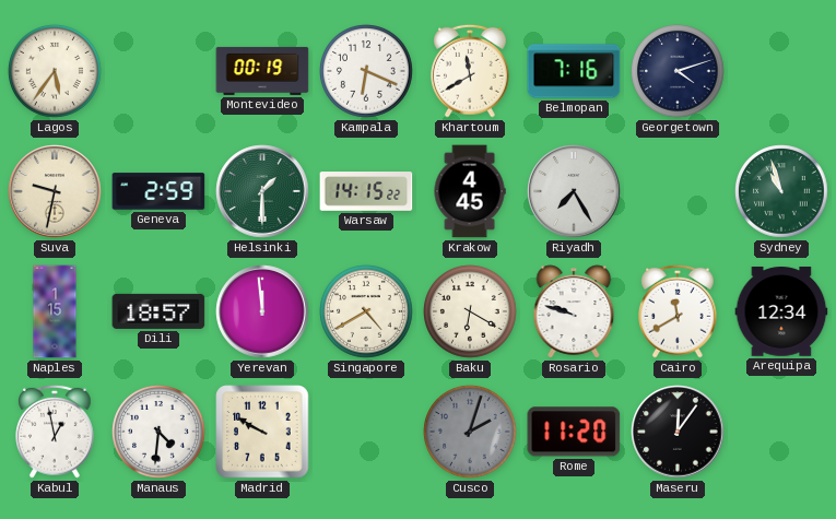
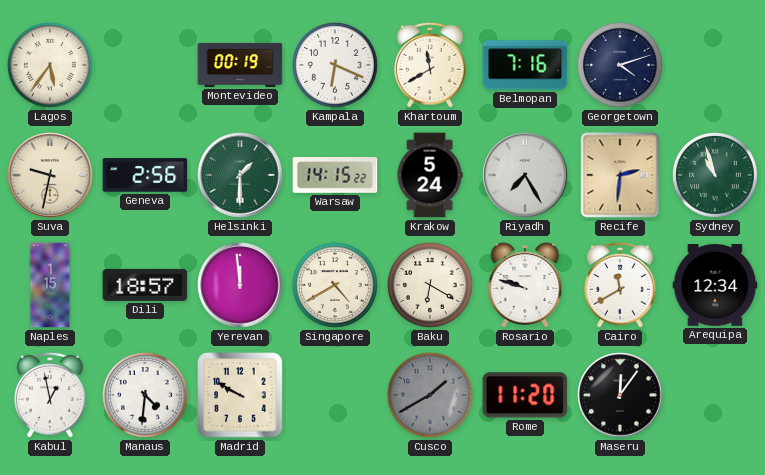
Geneva: 2:59 -> 2:56 (145, 175)
Krakow: 4:45 -> 5:24 (430, 175)
Recife: none -> 2:31 (620, 175)
Cusco: 2:03 -> 1:40 (430, 396)
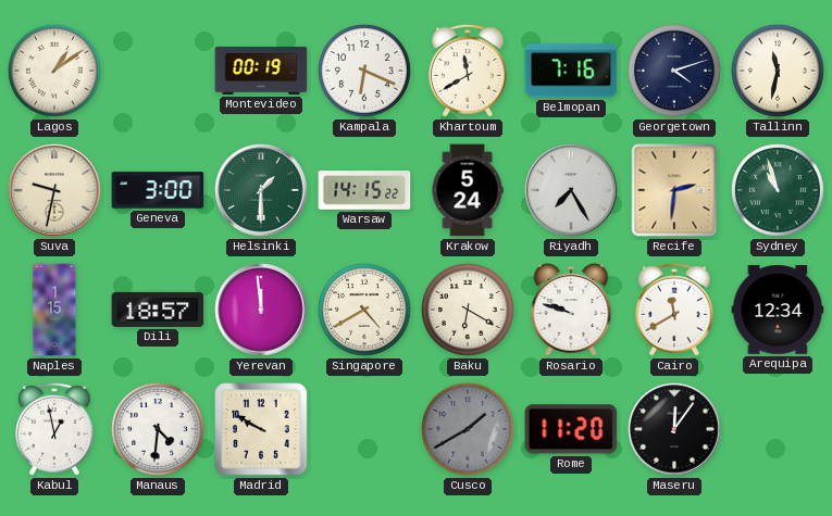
Lagos: 5:36 -> 1:09 (54, 72)
Tallinn: none -> 11:32 (778, 72)
Geneva: 2:56 -> 3:00 (158, 190)
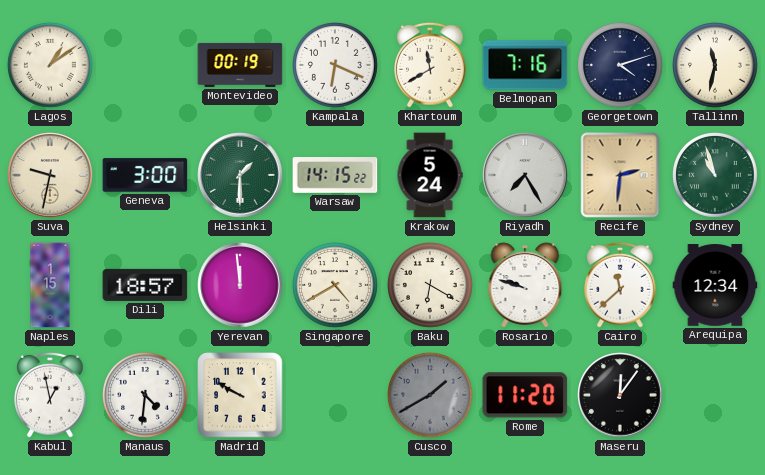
Cairo: 11:40 -> 11:38 (621, 285)
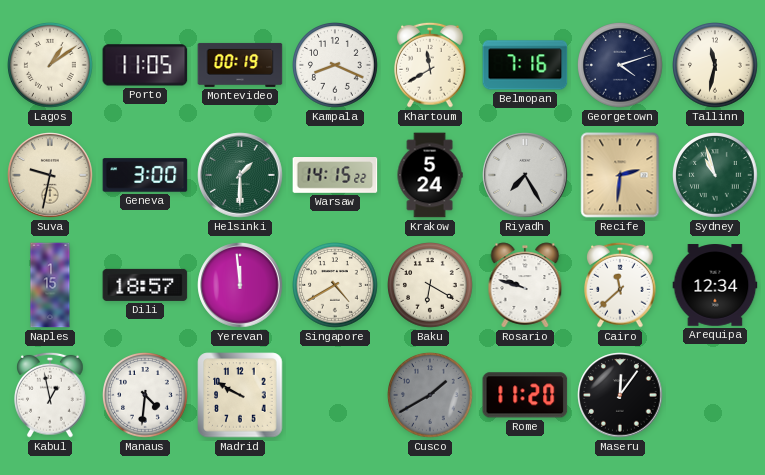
Porto: none -> 11:05 (145, 65)
Kampala: 6:19 -> 8:19 (335, 66)
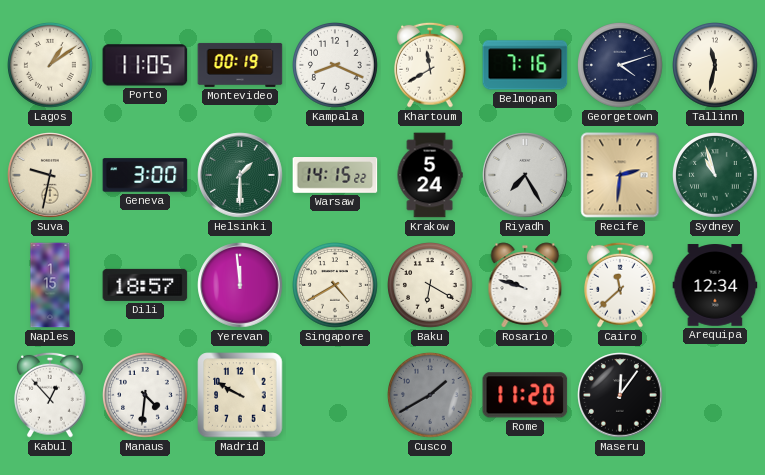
Kabul: 12:58 -> 12:53 (51, 395)
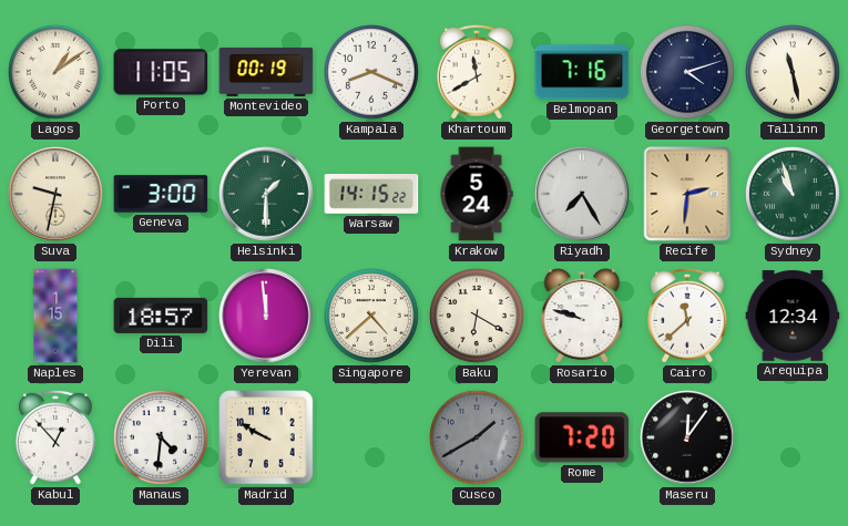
Tallinn: 11:32 -> 11:28 (793, 73)
Singapore: 4:40 -> 4:38 (371, 317)
Rome: 11:20 -> 7:20 (582, 437)
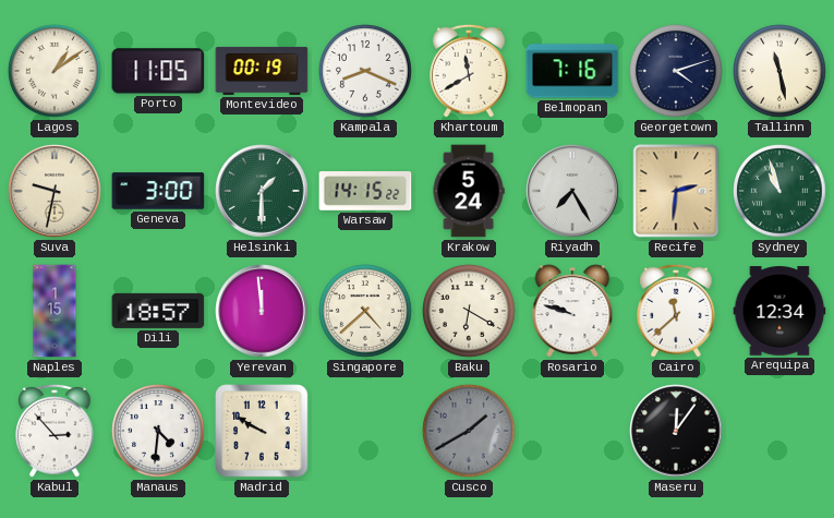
Kabul: 12:53 -> 2:53 (56, 431)
Rome: 7:20 -> none (582, 437)
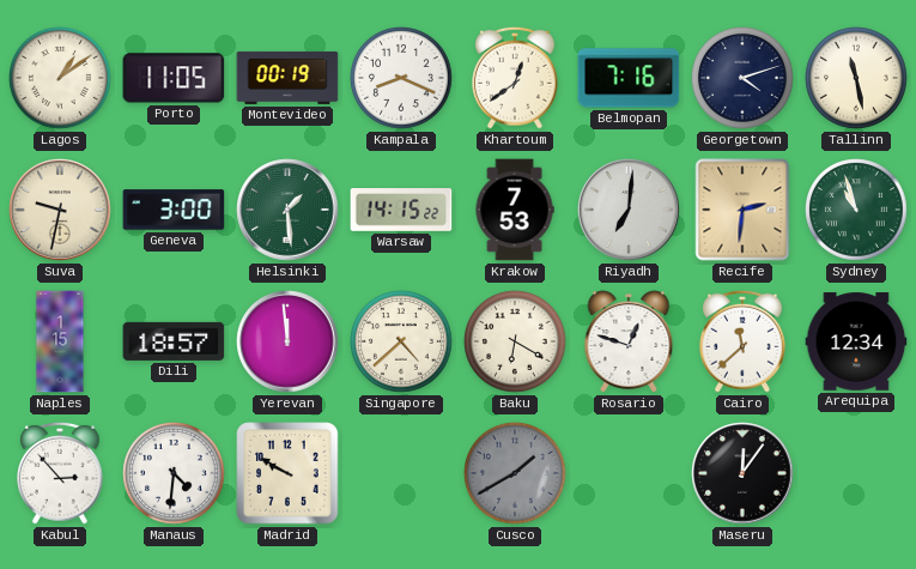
Khartoum: 11:40 -> 12:39 (516, 78)
Helsinki: 1:30 -> 1:29 (287, 210)
Krakow: 5:24 -> 7:53 (515, 210)
Riyadh: 7:25 -> 7:01 (629, 210)
Rosario: 9:48 -> 12:48 (629, 341)
